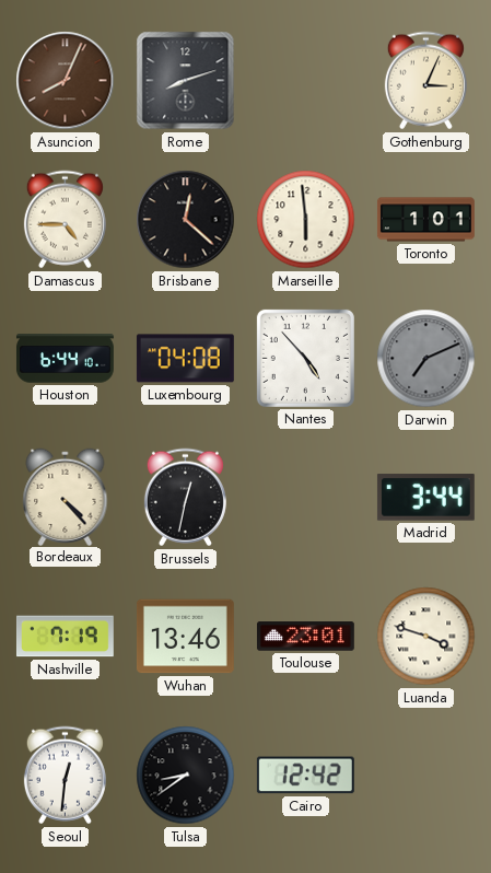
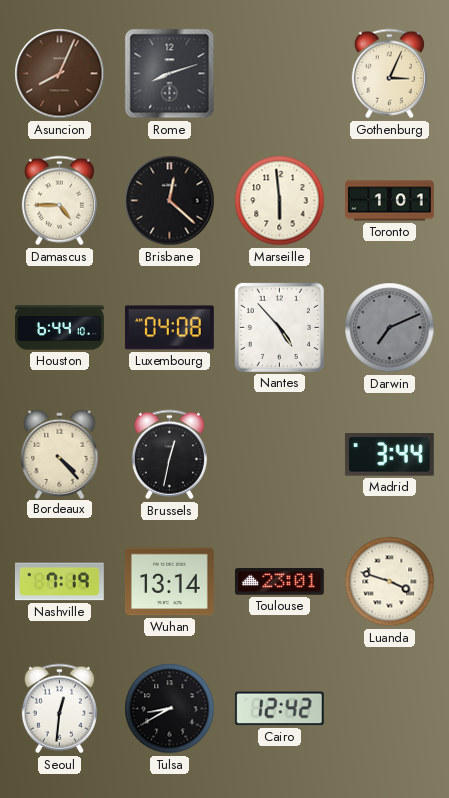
Wuhan: 13:46 -> 13:14 (169, 582)
Tulsa: 8:39 -> 8:40 (170, 709)
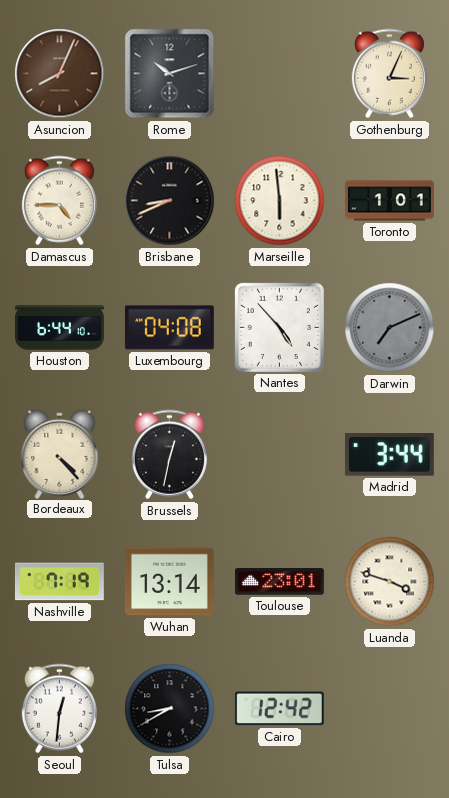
Rome: 8:12 -> 10:12 (170, 74)
Brisbane: 12:22 -> 8:41 (170, 201)
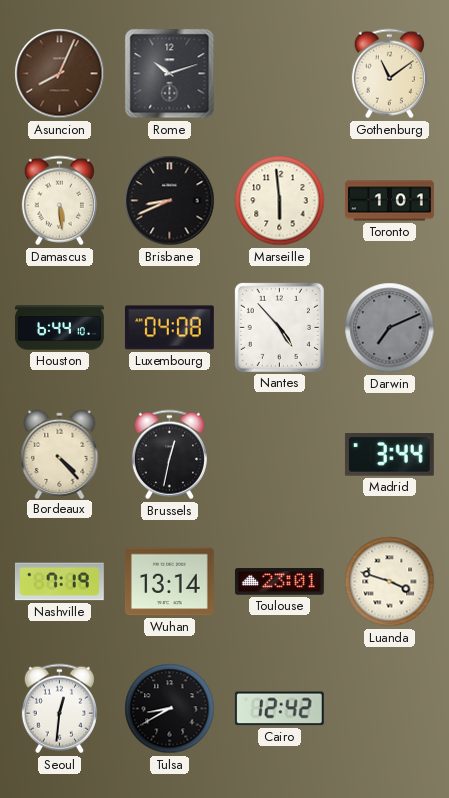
Gothenburg: 3:04 -> 11:09 (389, 74)
Damascus: 4:45 -> 5:29 (59, 201)
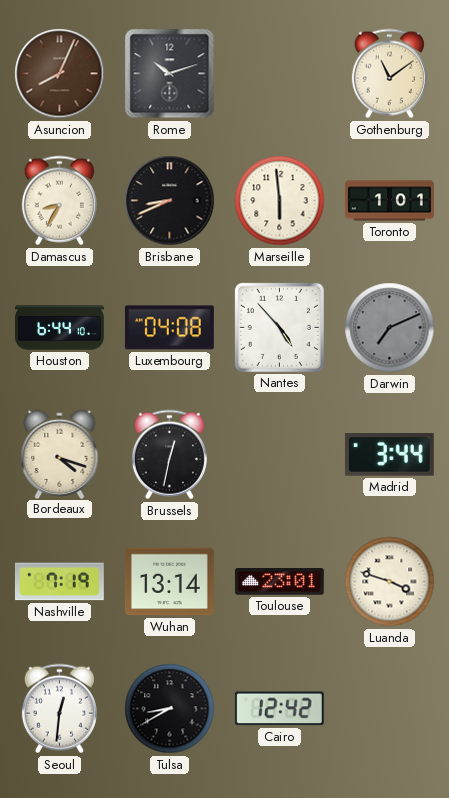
Damascus: 5:29 -> 8:35 (59, 201)
Bordeaux: 4:23 -> 4:18 (60, 454)
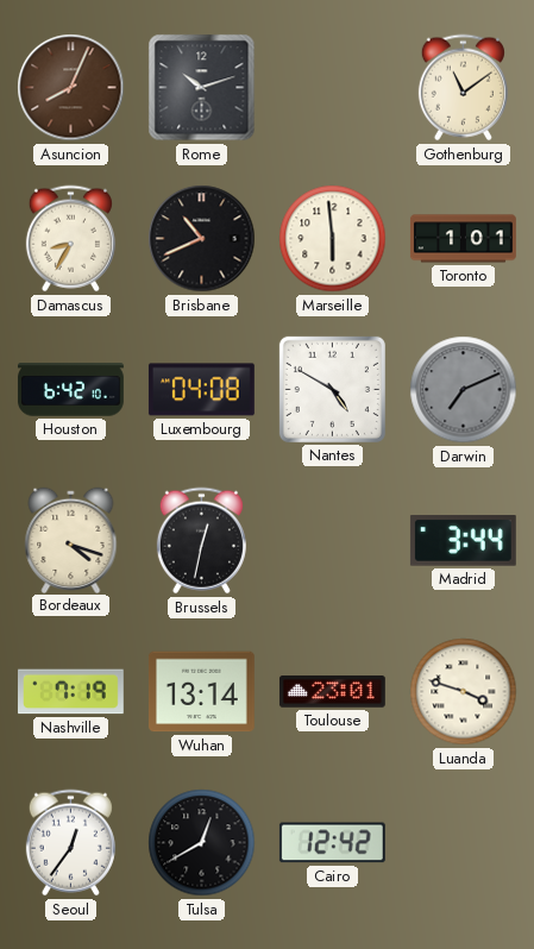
Brisbane: 8:41 -> 10:41 (202, 239)
Houston: 6:44 -> 6:42 (71, 390)
Nantes: 4:53 -> 4:50 (332, 389)
Seoul: 12:31 -> 12:36 (70, 843)
Tulsa: 8:40 -> 12:40 (202, 843)
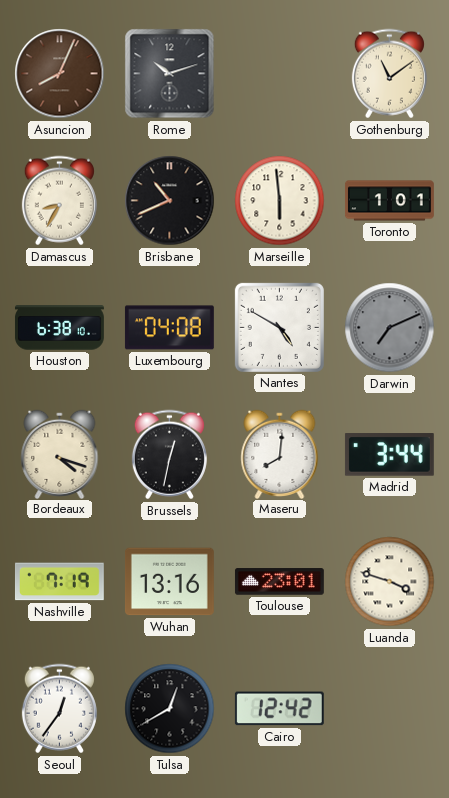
Houston: 6:42 -> 6:38 (60, 328)
Maseru: none -> 8:01 (280, 454)
Wuhan: 13:14 -> 13:16 (169, 582)
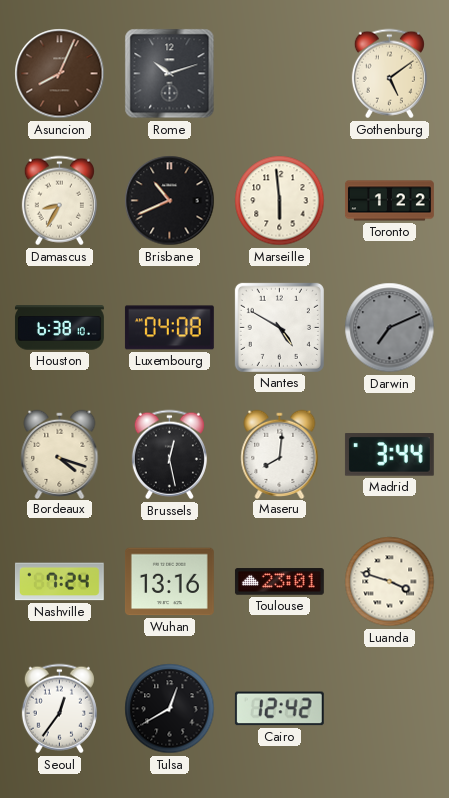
Gothenburg: 11:09 -> 5:09 (389, 74)
Toronto: 1:01 -> 1:22 (389, 201)
Brussels: 12:32 -> 12:28 (169, 455)
Nashville: 7:19 -> 7:24 (59, 582)
